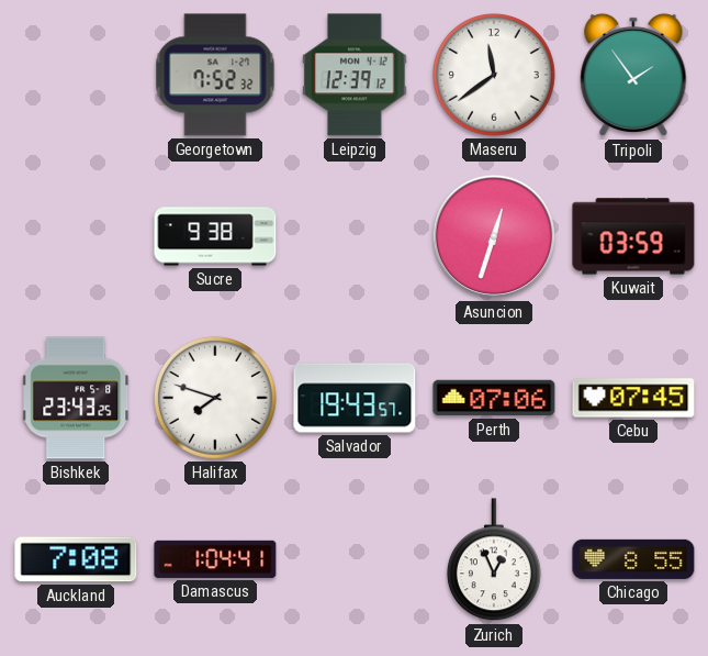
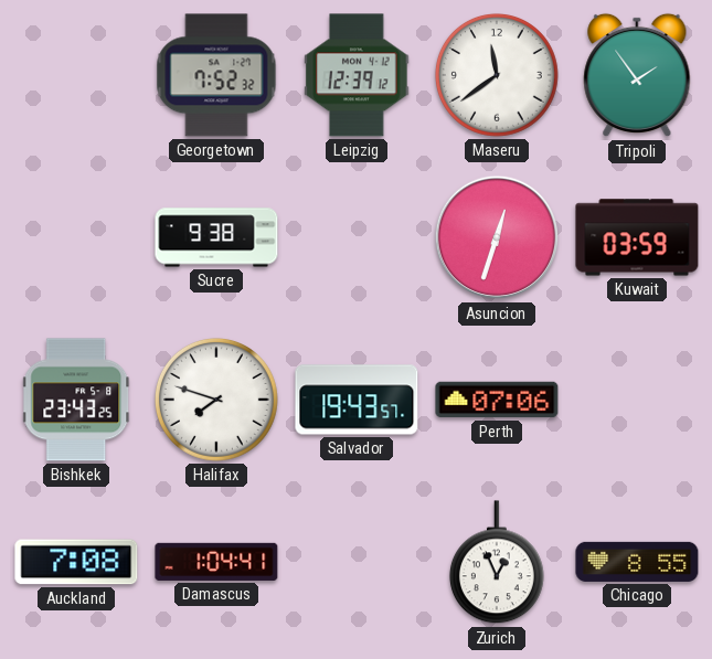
Cebu: 07:45 -> none (633, 398)
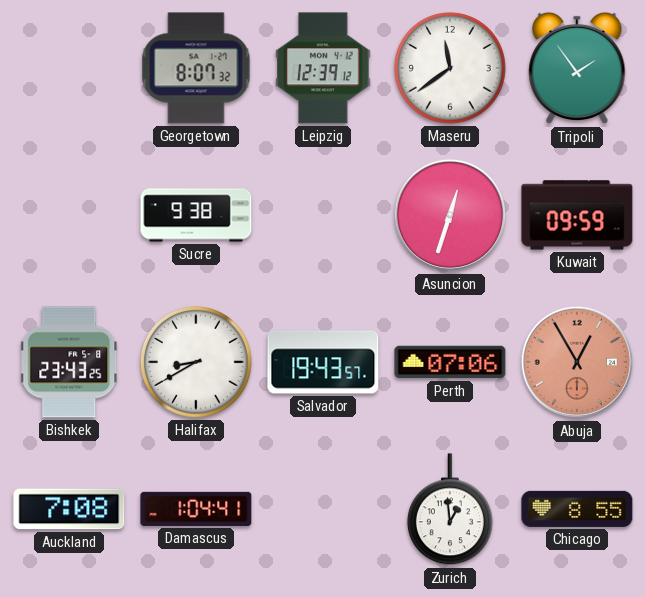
Georgetown: 7:52 -> 8:07 (196, 68)
Kuwait: 03:59 -> 09:59 (577, 215)
Halifax: 7:48 -> 8:40 (196, 362)
Abuja: none -> 12:55 (577, 362)
Zurich: 12:56 -> 12:59 (450, 510)
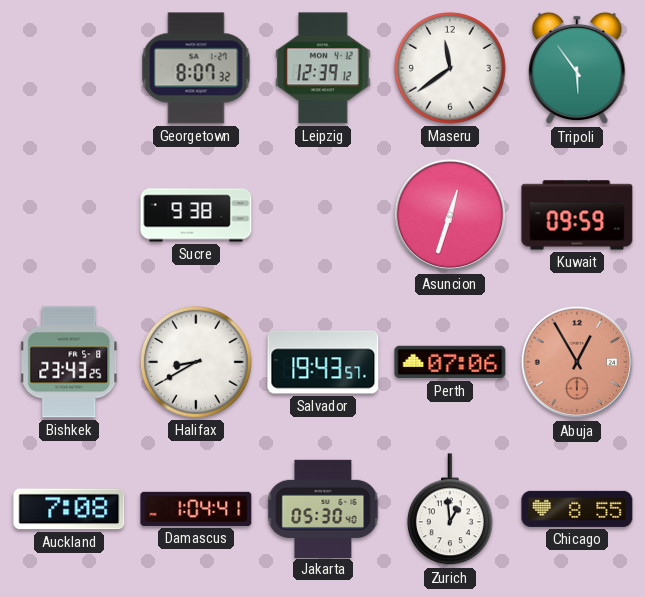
Tripoli: 1:54 -> 5:54 (577, 68)
Jakarta: none -> 05:30 (323, 508)
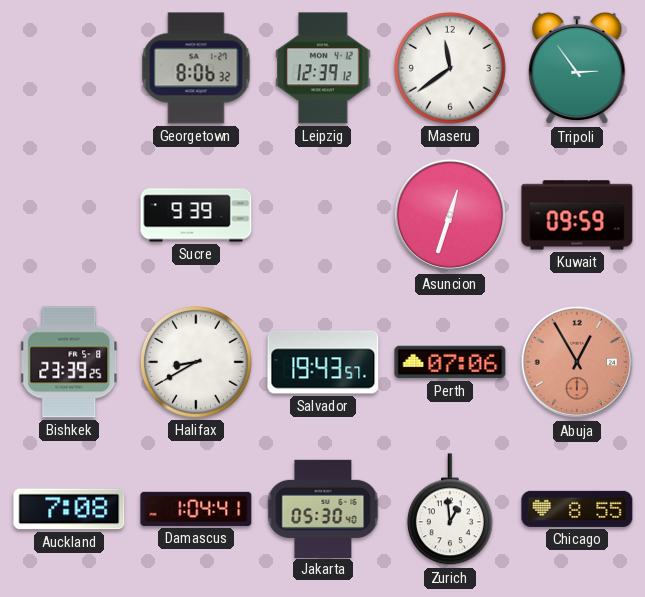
Georgetown: 8:07 -> 8:06 (196, 68)
Tripoli: 5:54 -> 2:54 (577, 68)
Sucre: 9:38 -> 9:39 (196, 215)
Bishkek: 23:43 -> 23:39 (70, 362)
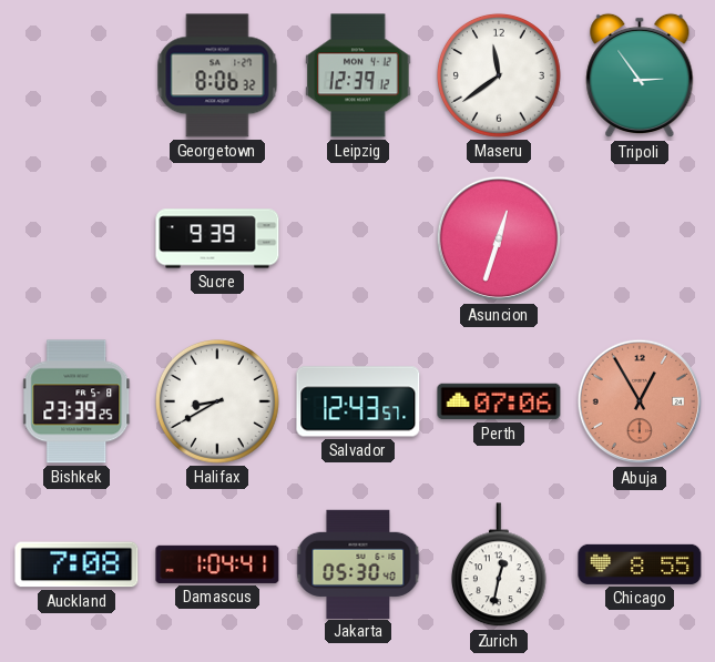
Kuwait: 09:59 -> none (577, 215)
Salvador: 19:43 -> 12:43 (358, 401)
Zurich: 12:59 -> 12:32 (499, 566)
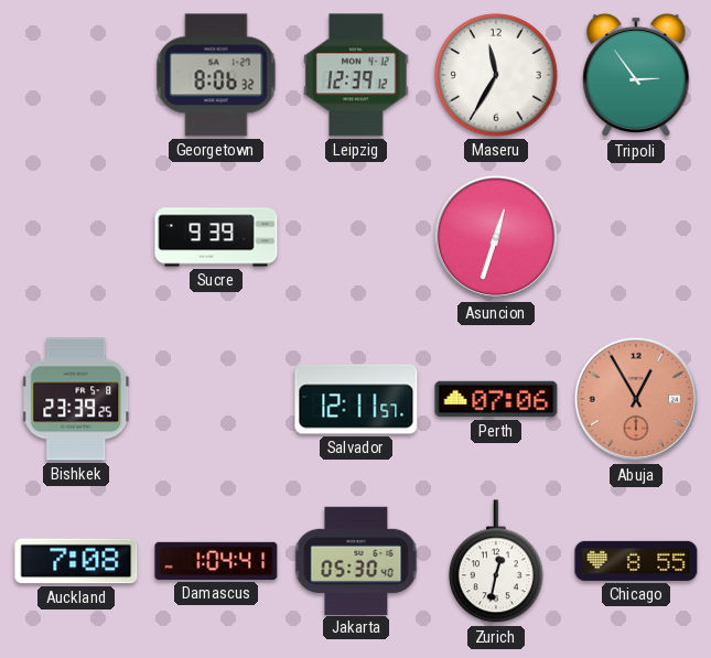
Maseru: 11:39 -> 11:35 (496, 75)
Halifax: 8:40 -> none (217, 401)
Salvador: 12:43 -> 12:11 (356, 399)
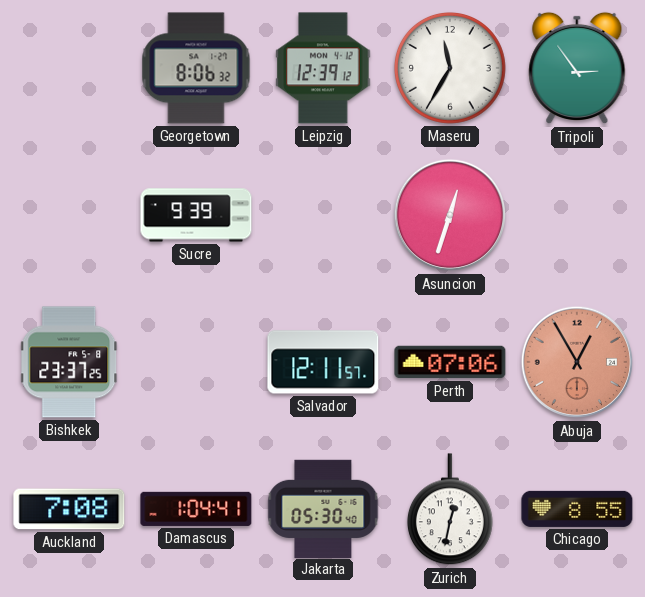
Bishkek: 23:39 -> 23:37 (70, 362)
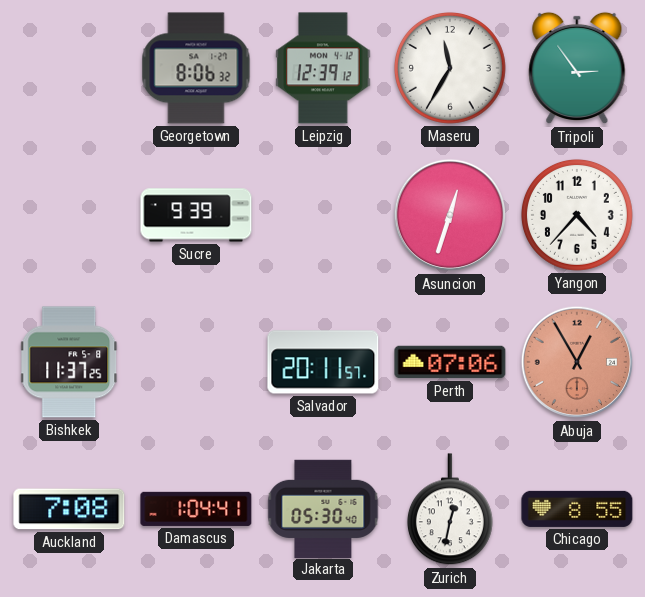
Yangon: none -> 4:37 (577, 215)
Bishkek: 23:37 -> 11:37 (70, 362)
Salvador: 12:11 -> 20:11 (323, 362)
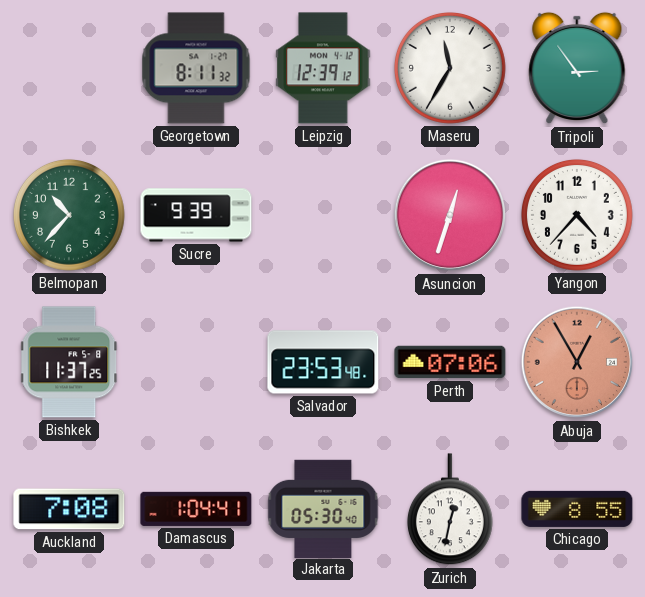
Georgetown: 8:06 -> 8:11 (196, 68)
Belmopan: none -> 10:37 (69, 215)
Salvador: 20:11 -> 23:53 (323, 362)
